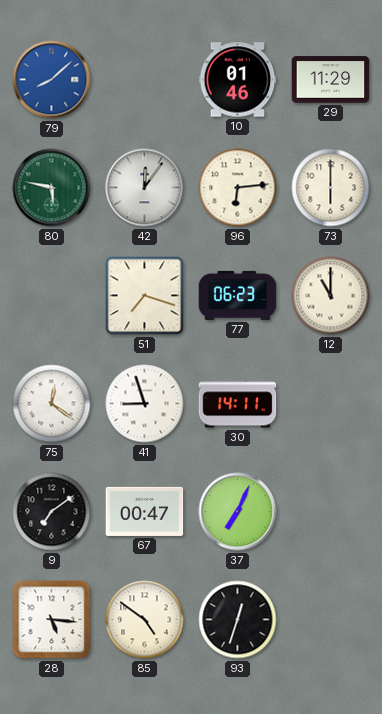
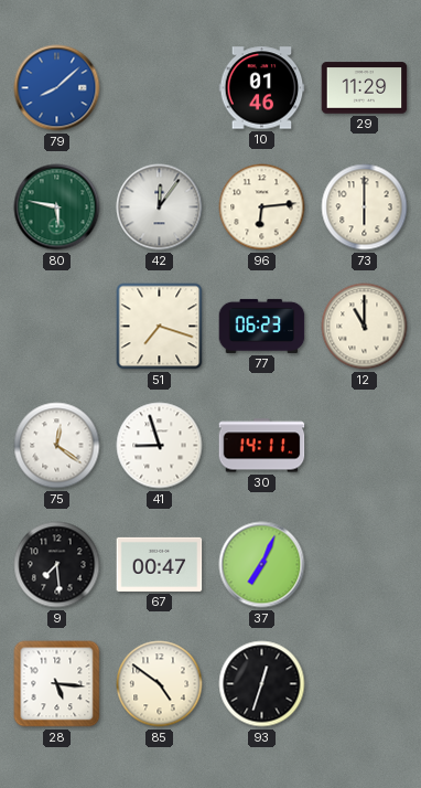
9: 7:09 -> 7:29 (57, 565)
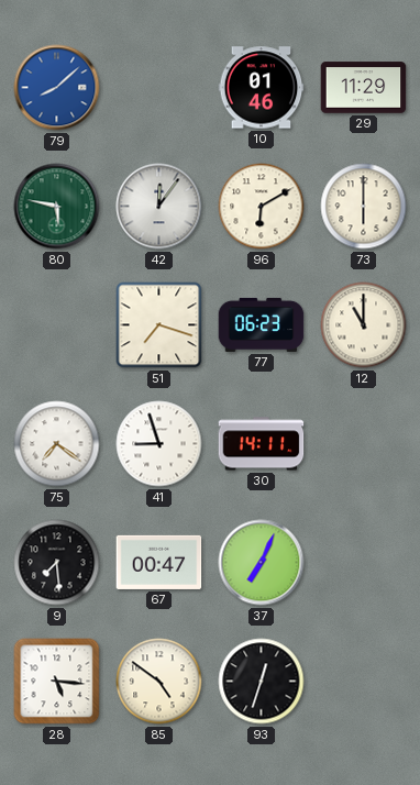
96: 6:14 -> 6:10 (262, 207)
75: 12:21 -> 7:21 (57, 444)
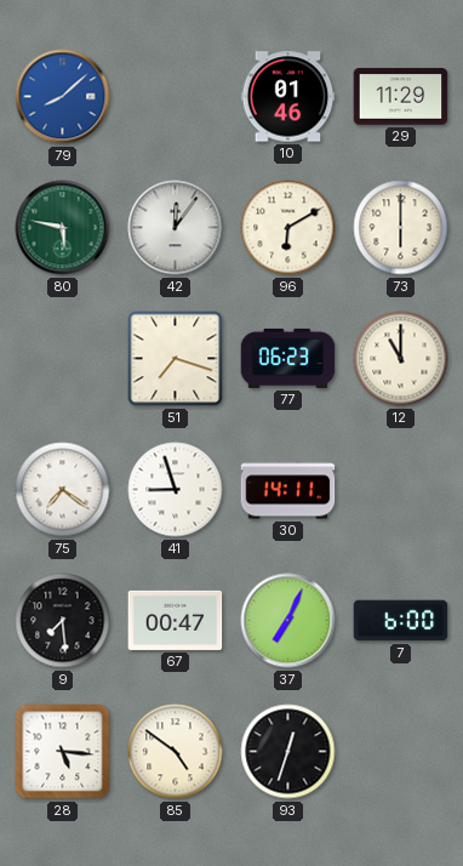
7: none -> 6:00 (401, 621)
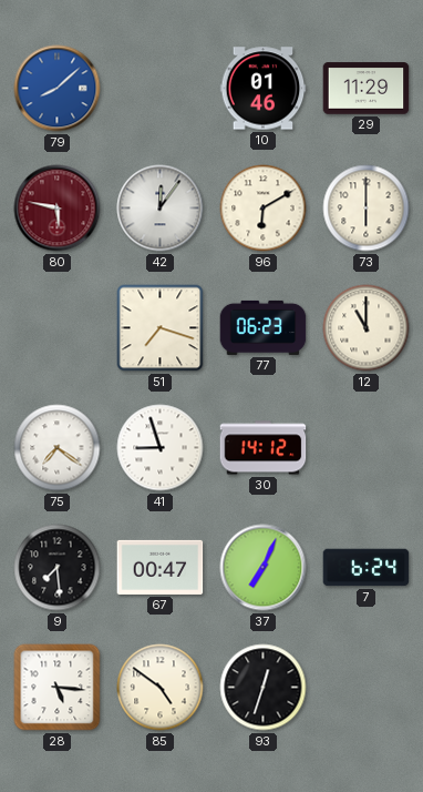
80 dial: green -> burgundy (58, 209)
30: 14:11 -> 14:12 (264, 448)
7: 6:00 -> 6:24 (367, 568)
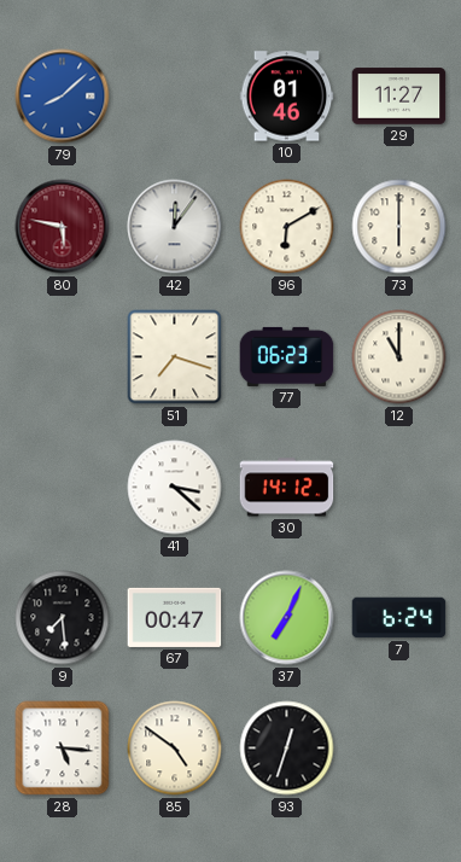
29: 11:29 -> 11:27 (399, 97)
75: 7:21 -> none (58, 448)
41: 8:57 -> 3:22 (175, 488)
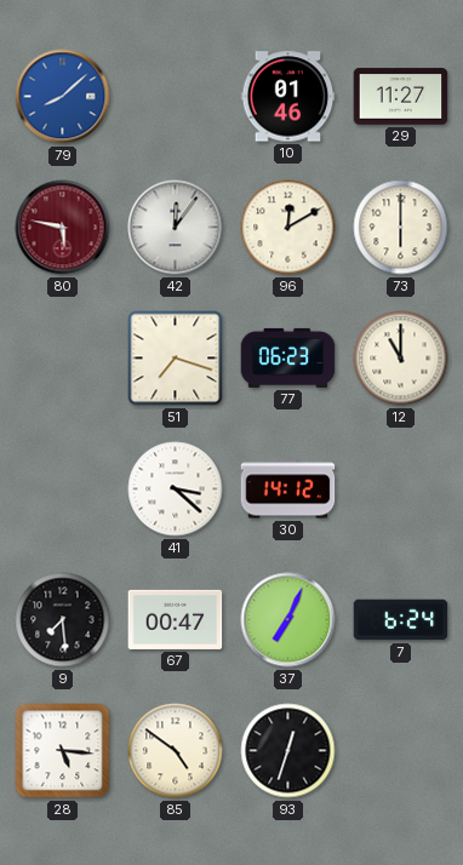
96: 6:10 -> 12:10 (288, 228)
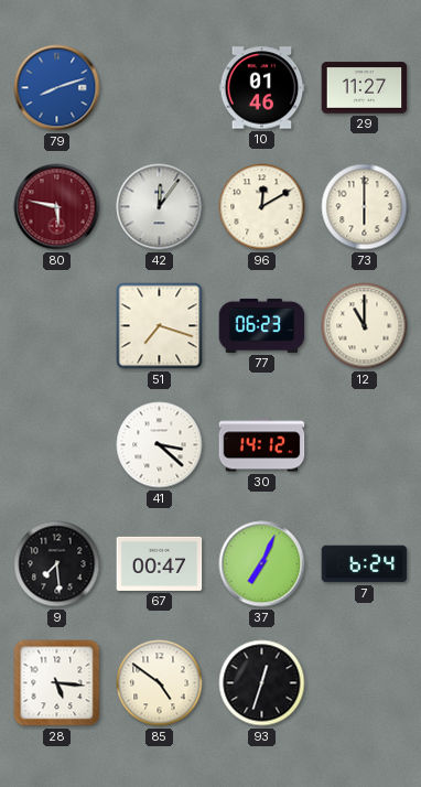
79: 8:08 -> 8:12 (57, 88)
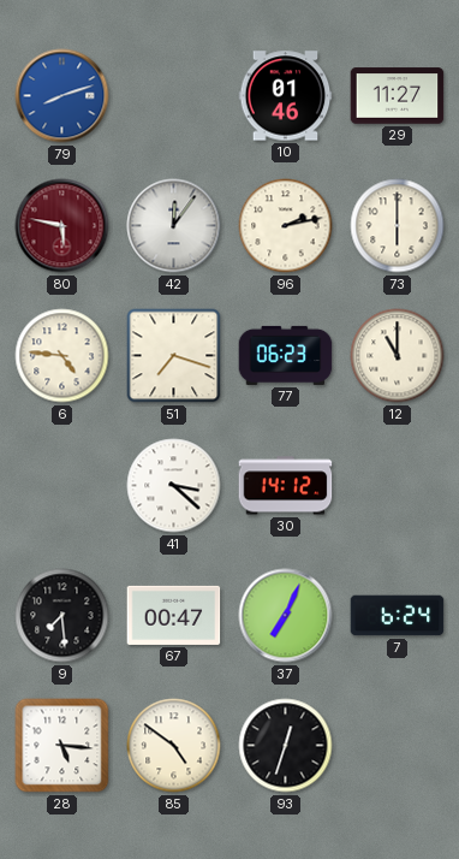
96: 12:10 -> 2:13 (286, 226)
6: none -> 4:46 (62, 356)
